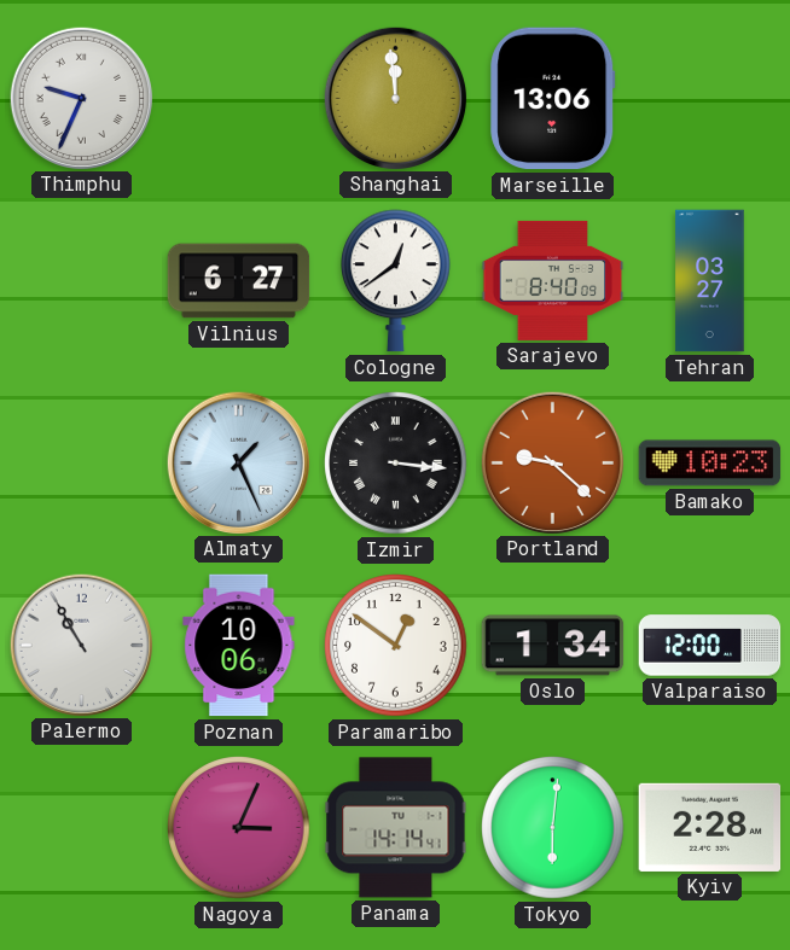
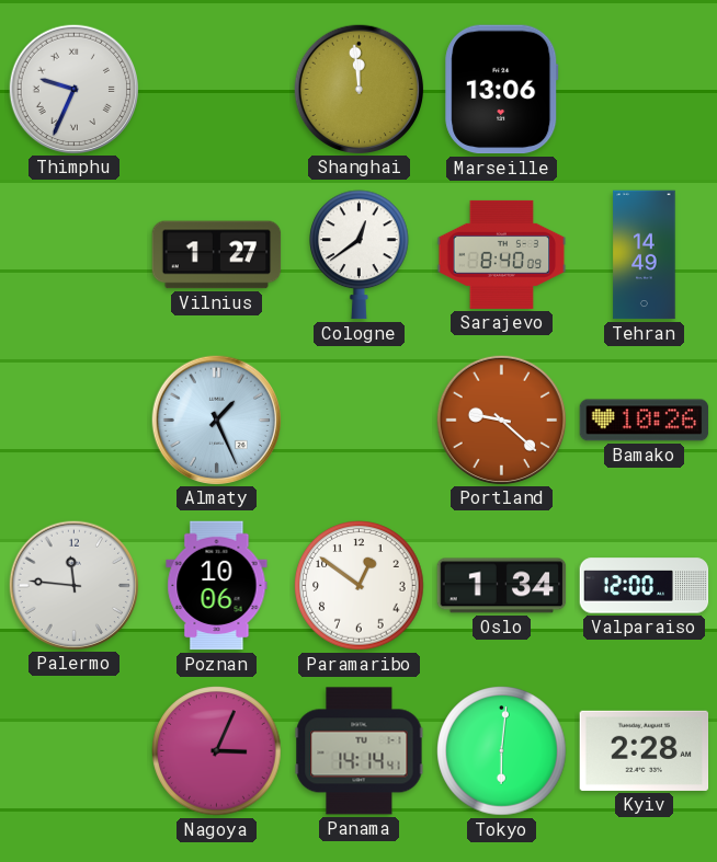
Vilnius: 6:27 -> 1:27 (217, 255)
Tehran: 03:27 -> 14:49 (645, 255)
Izmir: 3:16 -> none (396, 464)
Bamako: 10:23 -> 10:26 (645, 421)
Palermo: 10:55 -> 11:46 (73, 585)
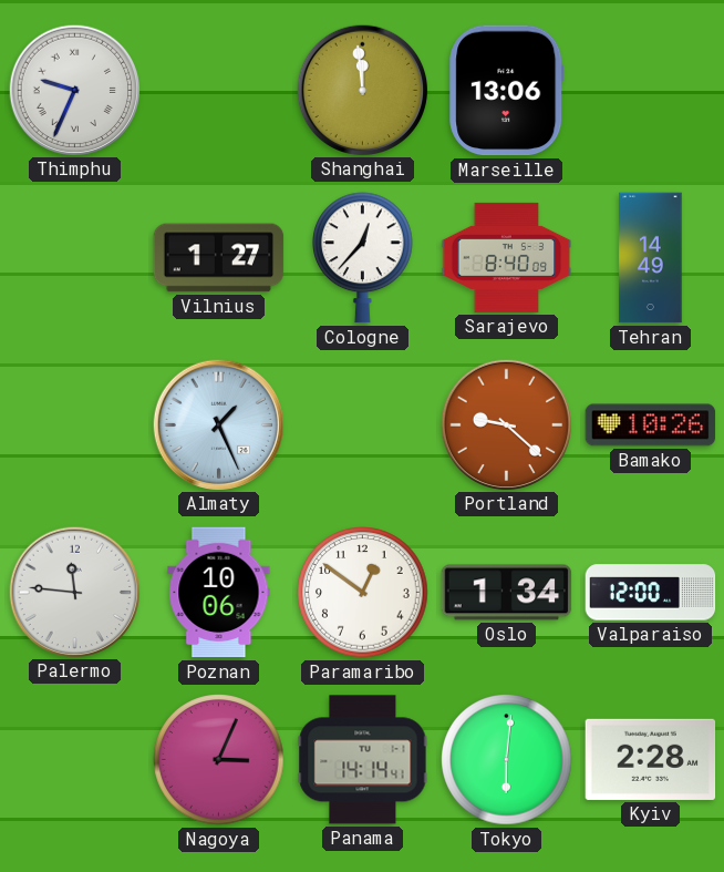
Cologne: 12:39 -> 12:37 (363, 258)
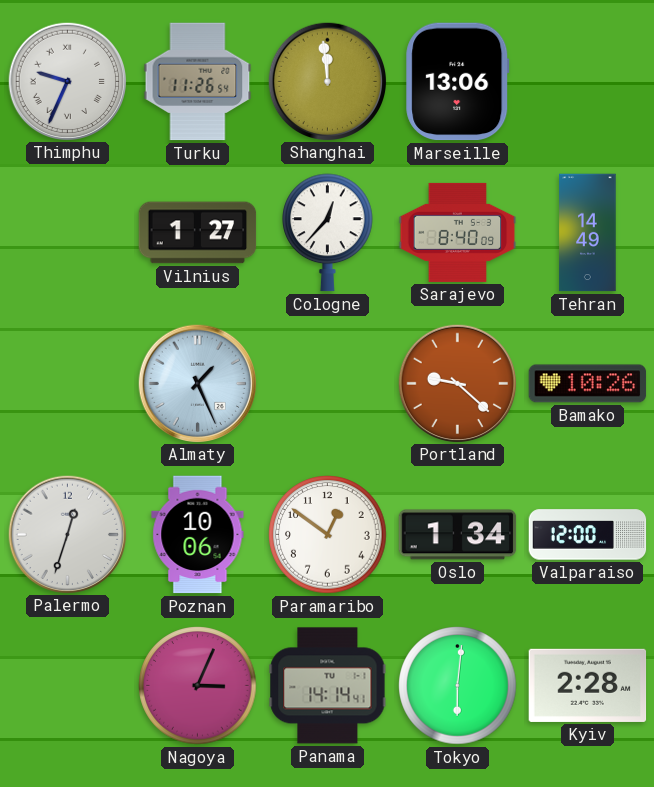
Turku: none -> 11:26 (198, 82)
Palermo: 11:46 -> 12:33 (67, 534)
